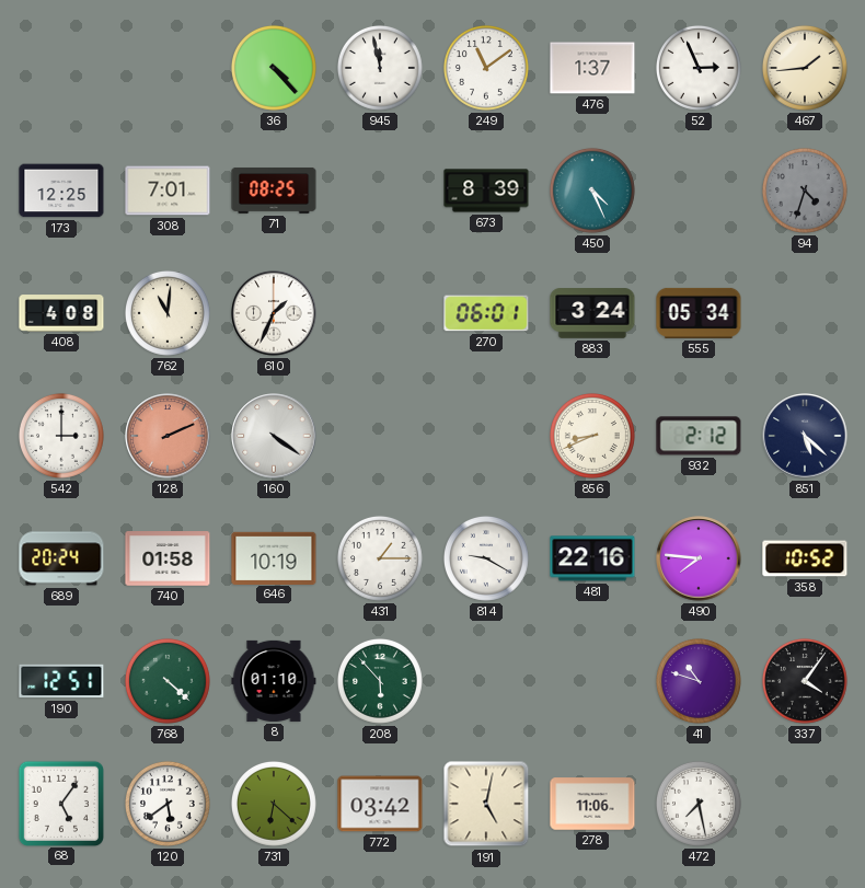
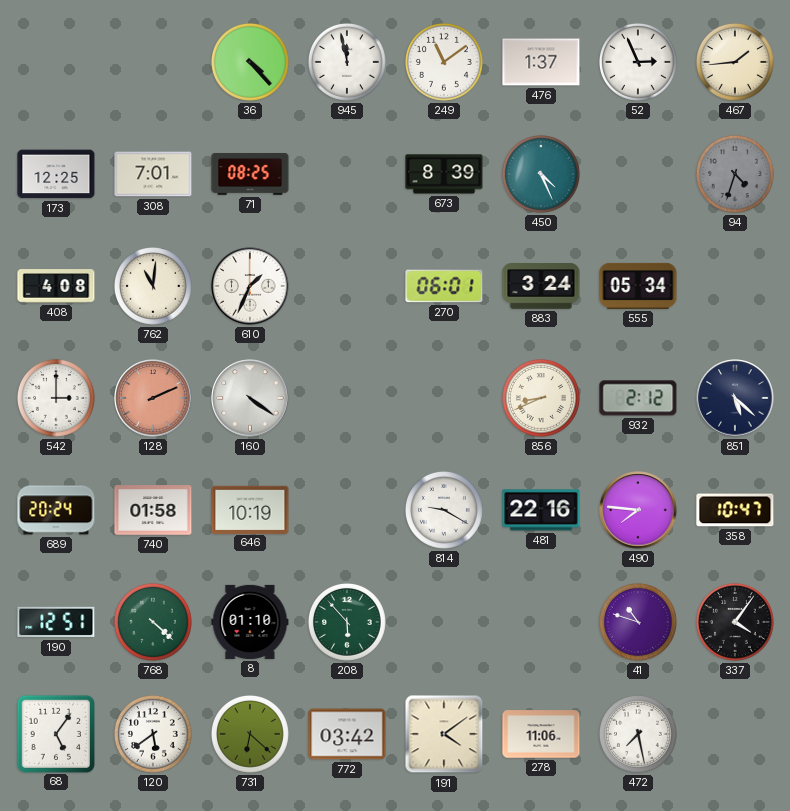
431: 1:15 -> none (380, 558)
358: 10:52 -> 10:47 (735, 510)
191: 5:02 -> 4:09 (444, 734)
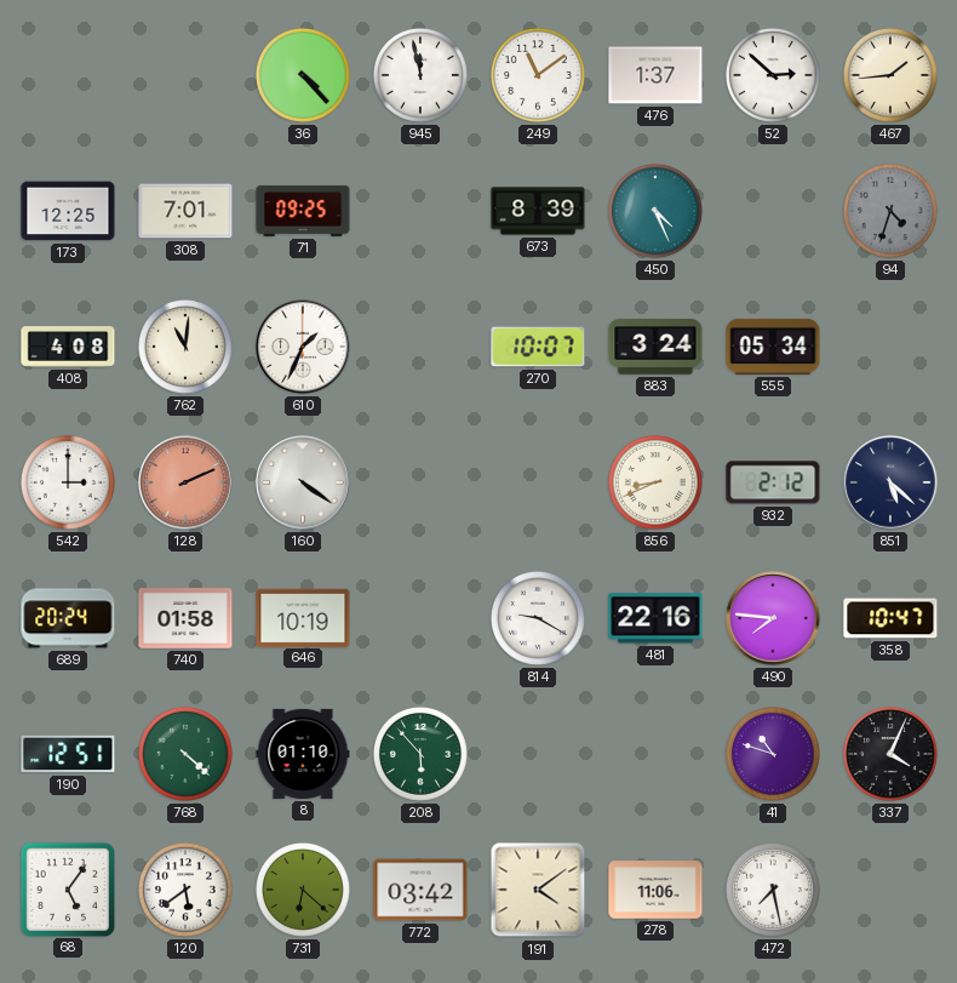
52: 2:56 -> 2:52 (773, 75)
71: 08:25 -> 09:25 (303, 211)
270: 06:01 -> 10:07 (538, 347)
337: 4:06 -> 4:04 (890, 754)
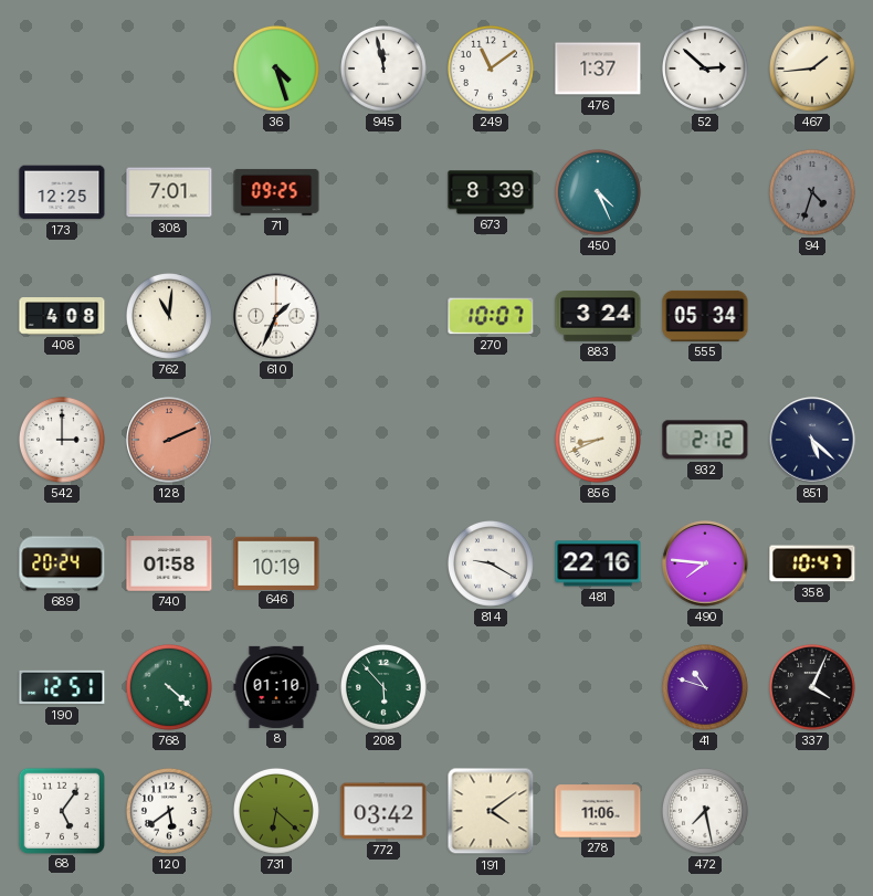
36: 4:23 -> 4:27 (276, 68)
160: 4:21 -> none (303, 482)
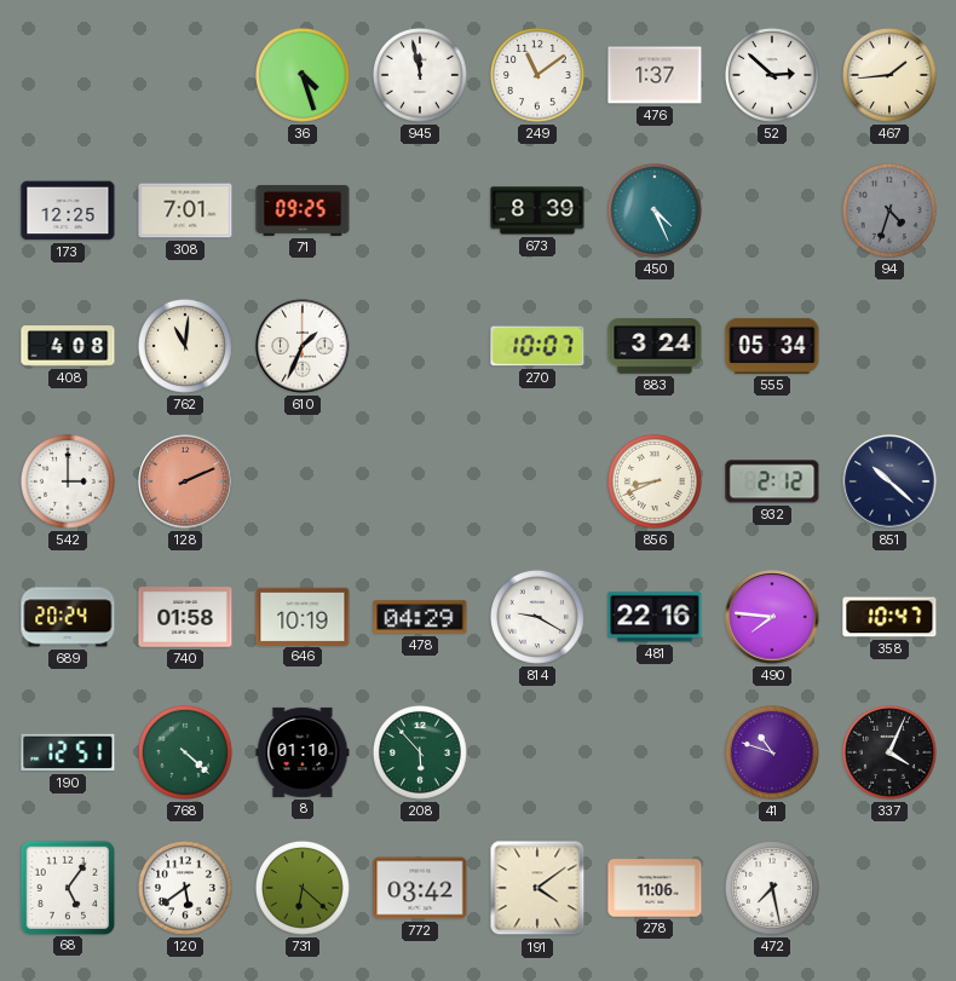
851: 5:22 -> 10:22 (889, 481)
478: none -> 04:29 (420, 617)
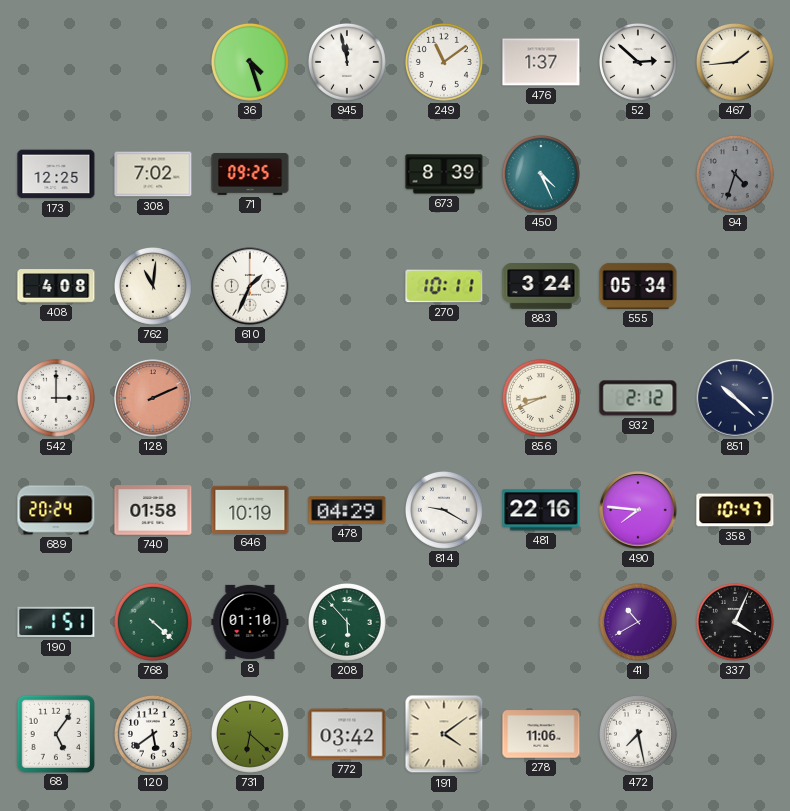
308: 7:01 -> 7:02 (153, 174)
270: 10:07 -> 10:11 (444, 286)
190: 12:51 -> 1:51 (56, 622)
41: 10:48 -> 10:40 (638, 622)
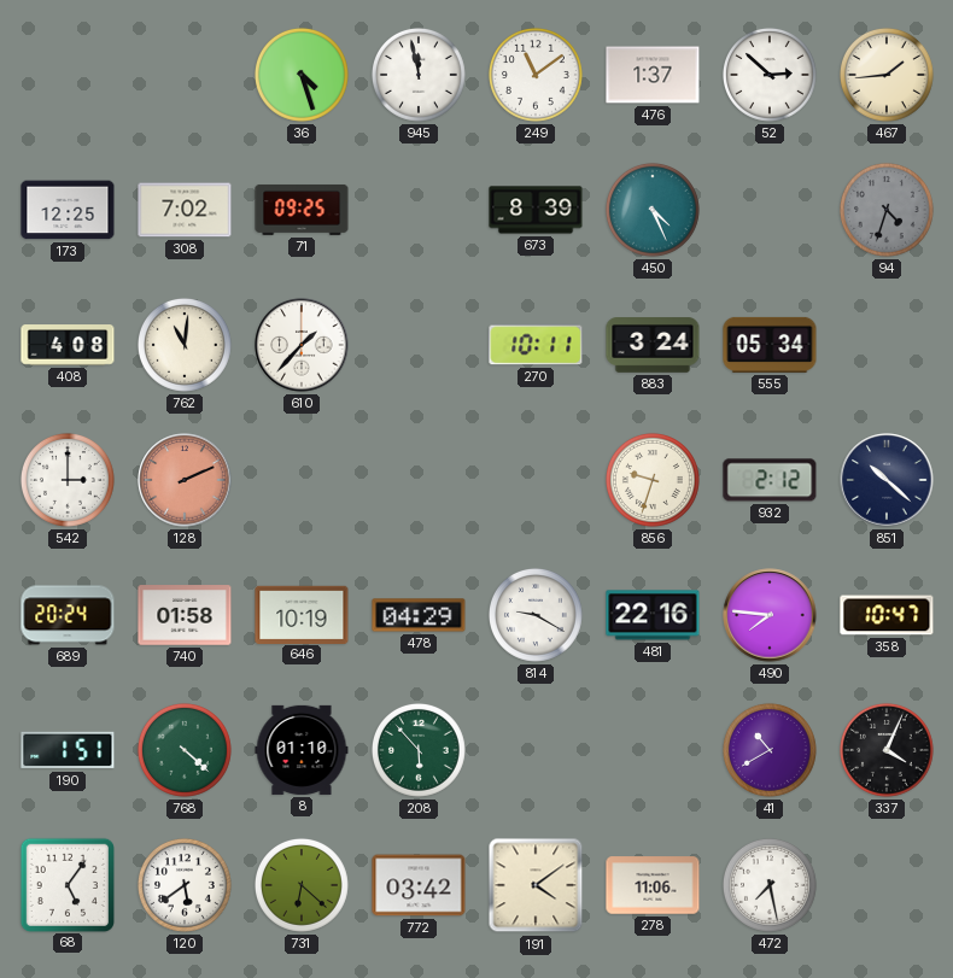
610: 1:34 -> 1:37 (302, 345)
856: 8:41 -> 9:33 (653, 480)
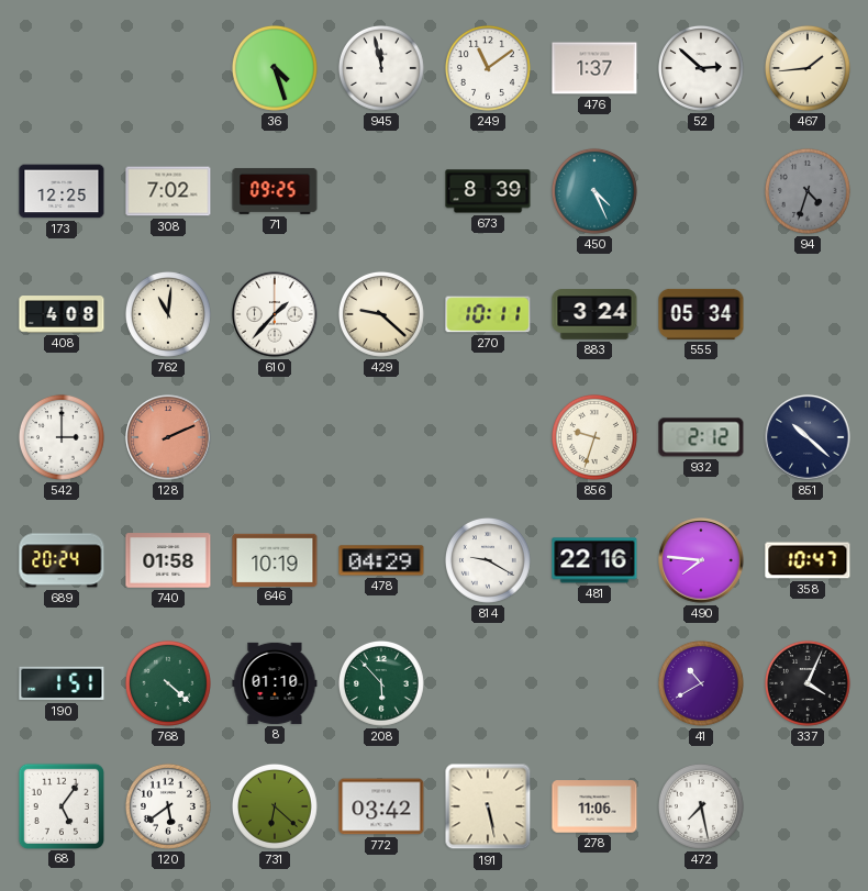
429: none -> 9:22 (381, 314)
191: 4:09 -> 5:28 (488, 806)
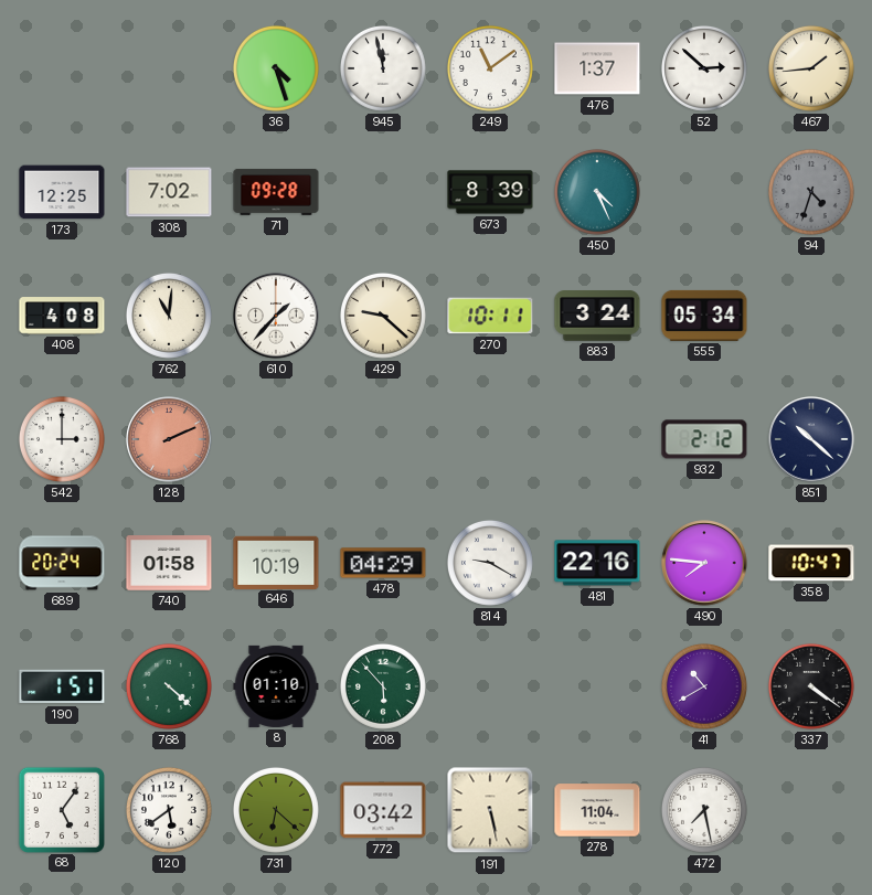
71: 09:25 -> 09:28 (276, 192)
856: 9:33 -> none (594, 437)
337: 4:04 -> 4:21 (811, 686)
278: 11:06 -> 11:04 (597, 810)
